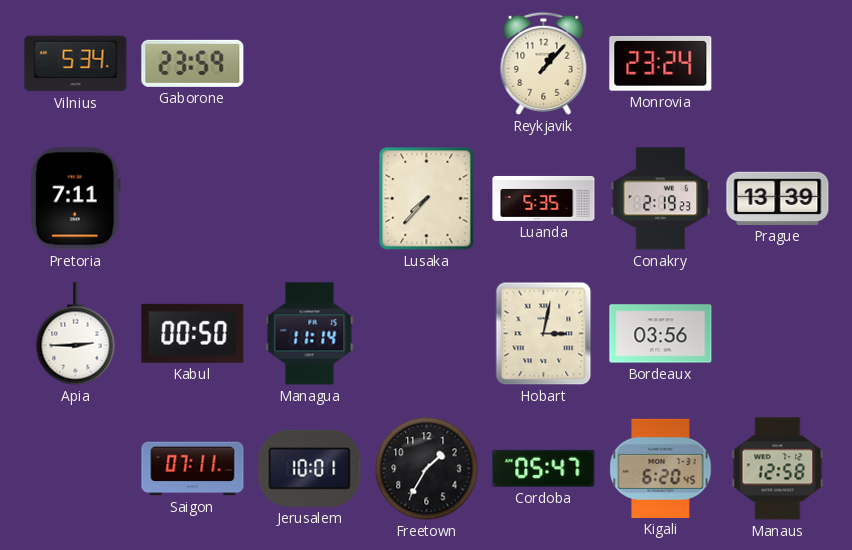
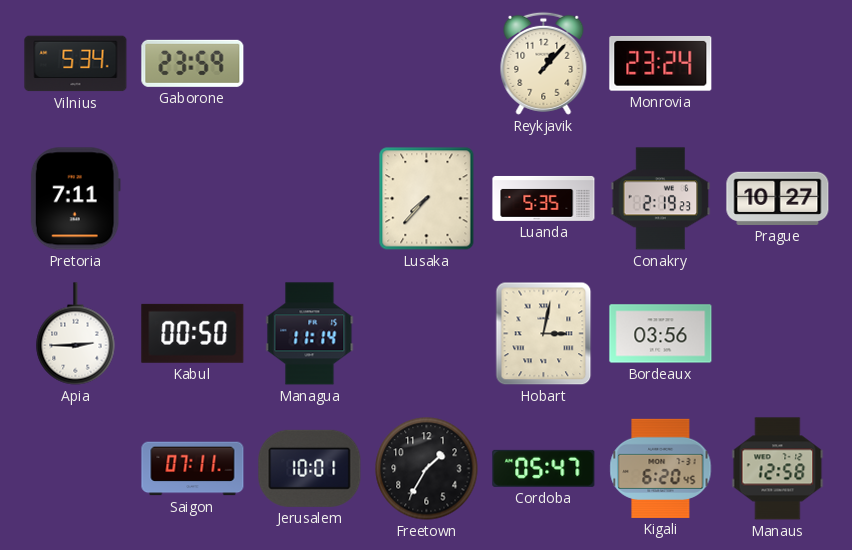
Prague: 13:39 -> 10:27 (778, 198)
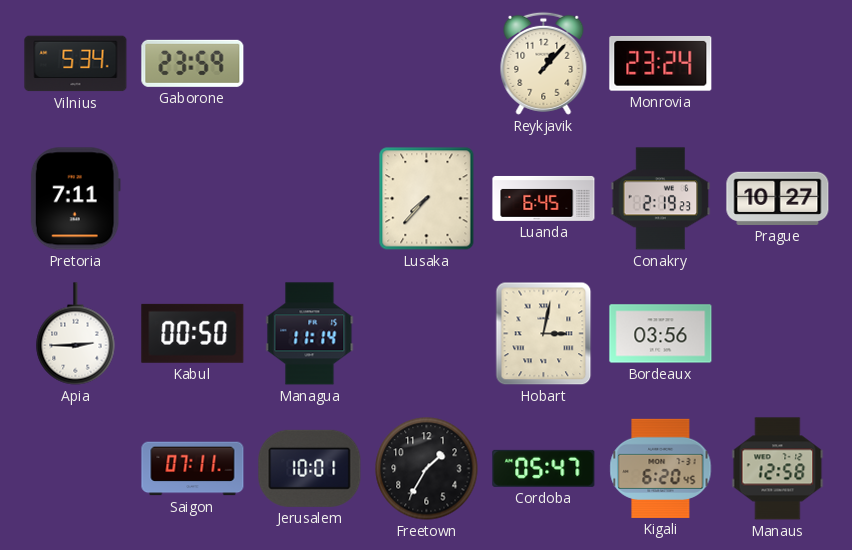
Luanda: 5:35 -> 6:45 (544, 198)
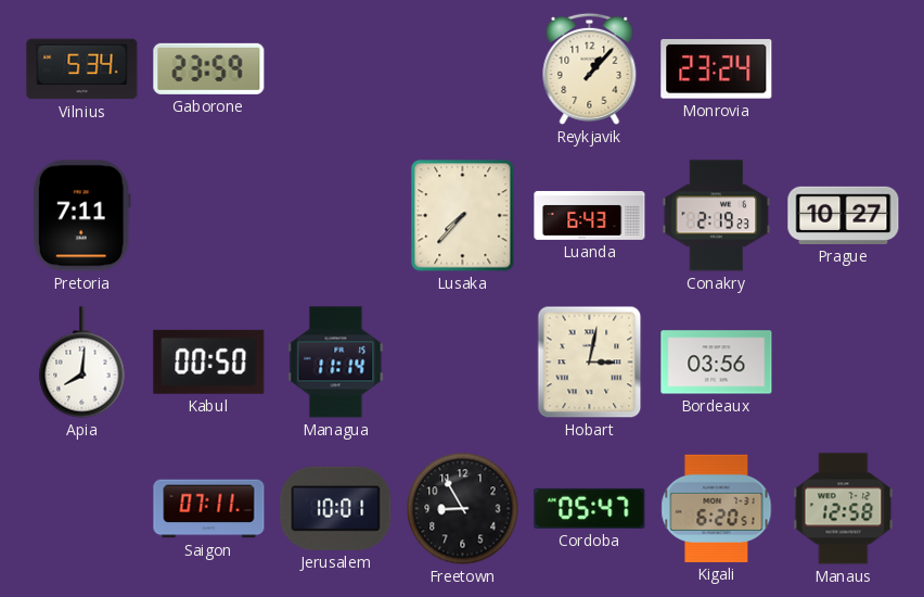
Luanda: 6:45 -> 6:43 (590, 215)
Apia: 2:45 -> 8:01 (82, 363)
Freetown: 1:35 -> 8:55 (463, 509)
Kigali: 6:20:45 -> 6:20:51 (717, 508)
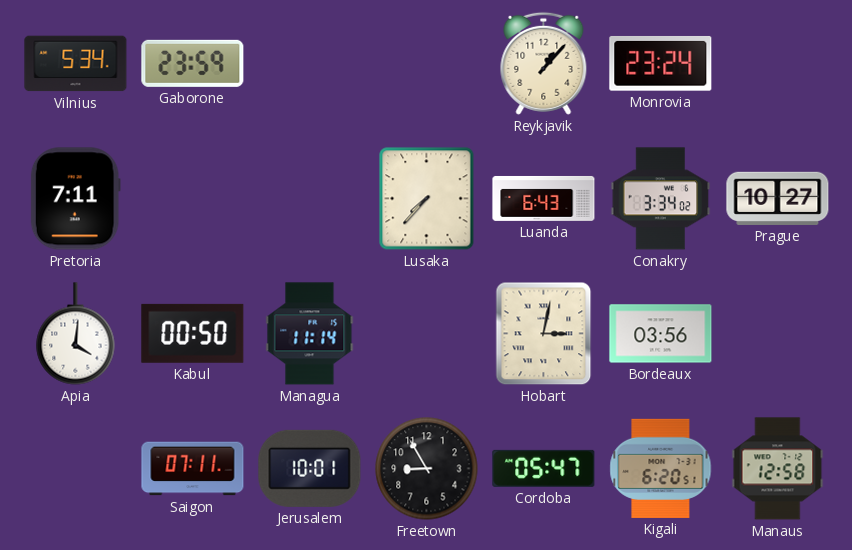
Conakry: 2:19 -> 3:34 (661, 199)
Apia: 8:01 -> 4:01 (76, 334)
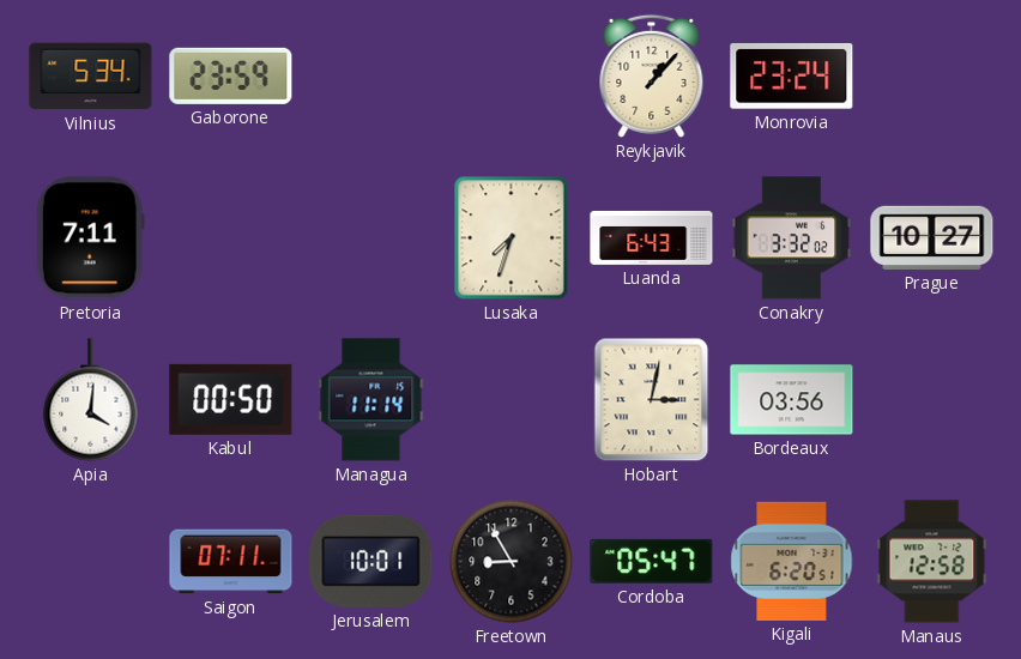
Lusaka: 7:37 -> 7:33 (512, 238)
Conakry: 3:34 -> 3:32 (792, 238)
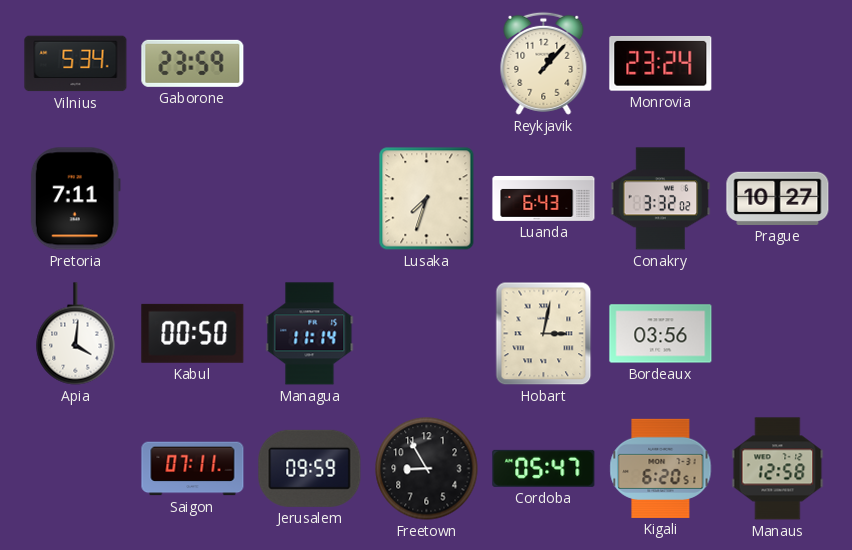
Jerusalem: 10:01 -> 09:59 (310, 468)
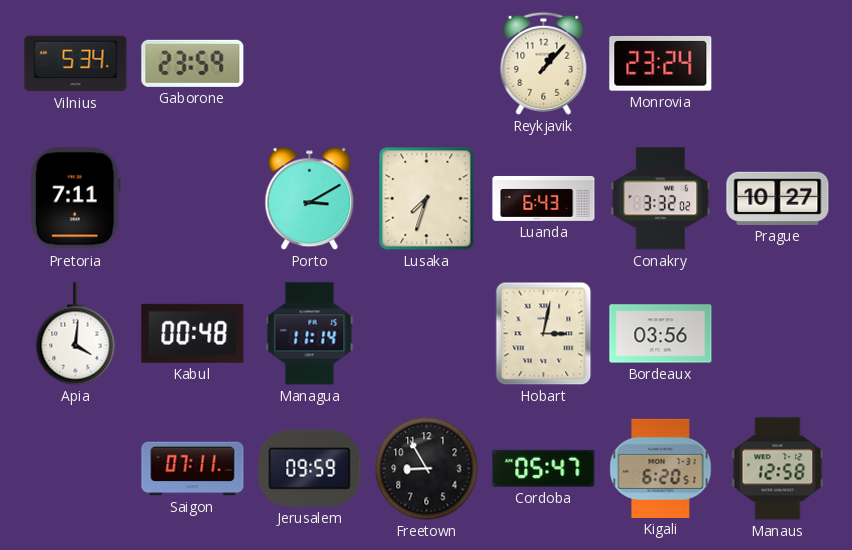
Porto: none -> 3:10 (310, 199)
Kabul: 00:50 -> 00:48 (193, 333)
